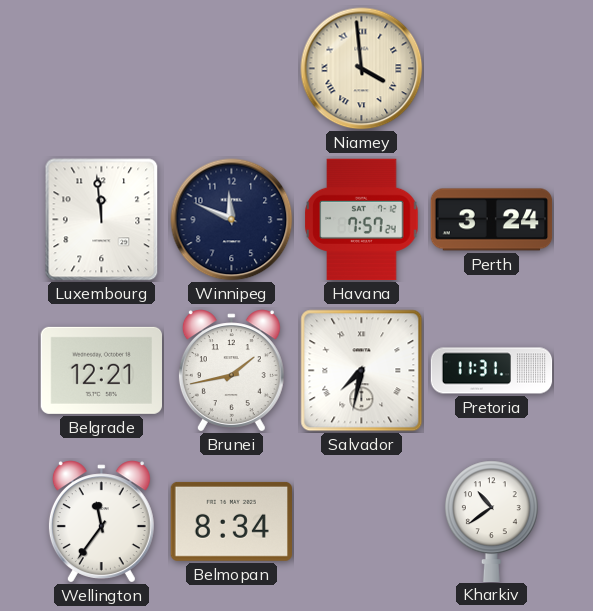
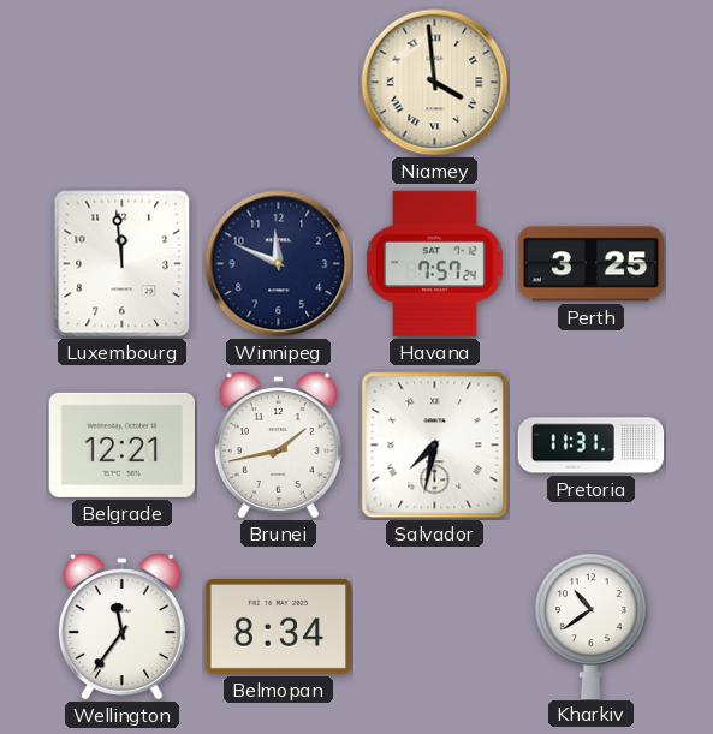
Perth: 3:24 -> 3:25 (592, 264)
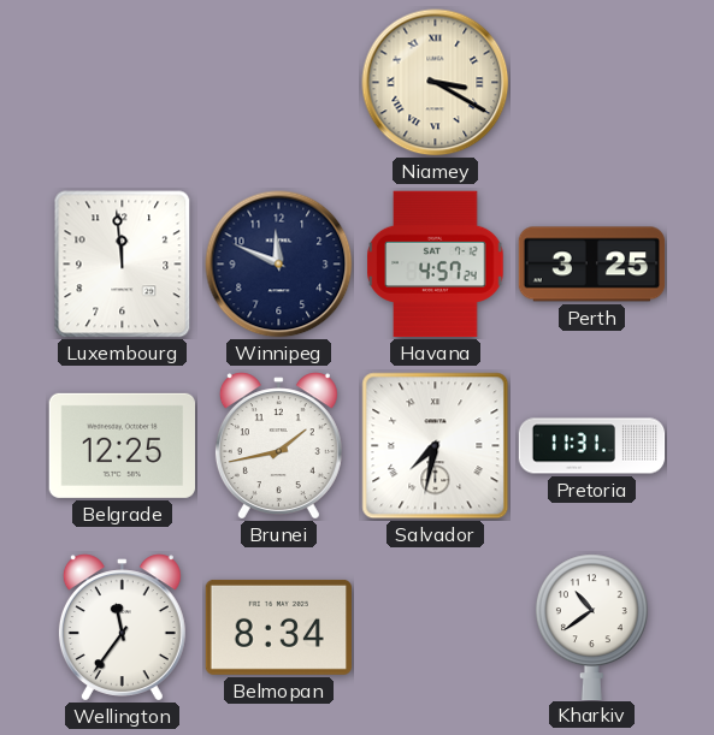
Niamey: 3:59 -> 3:20 (436, 83)
Havana: 7:57 -> 4:57 (436, 265)
Belgrade: 12:21 -> 12:25 (122, 445)
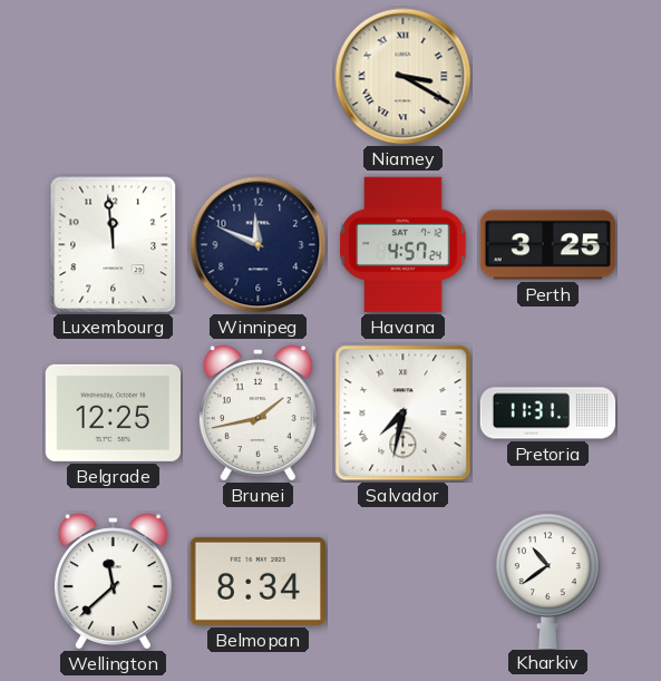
Wellington: 11:36 -> 11:38 (113, 582)
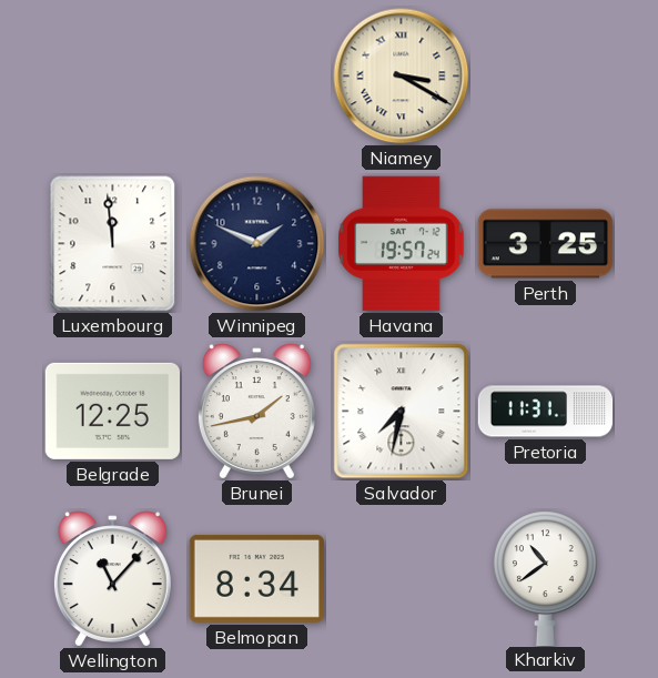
Winnipeg: 11:49 -> 1:49 (257, 244)
Havana: 4:57 -> 19:57 (402, 244)
Wellington: 11:38 -> 11:07 (112, 579)
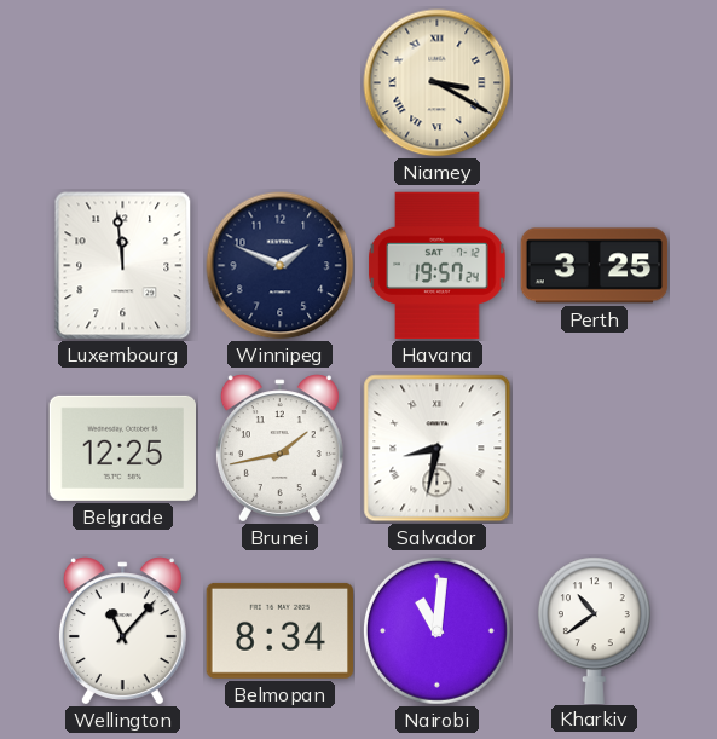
Salvador: 7:32 -> 8:32 (438, 449)
Pretoria: 11:31 -> none (546, 412)
Nairobi: none -> 11:01 (436, 630)
